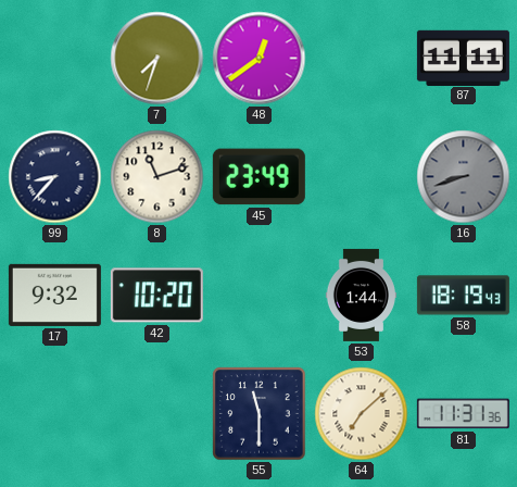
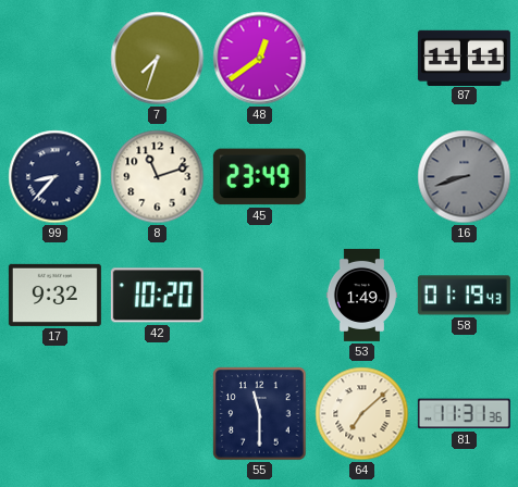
53: 1:44 -> 1:49 (361, 295)
58: 18:19 -> 01:19 (464, 296)
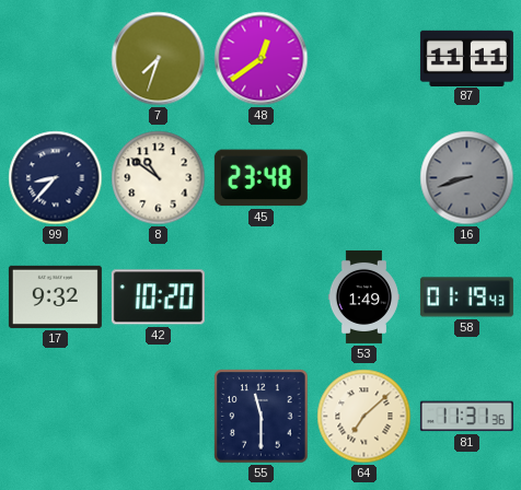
8: 11:12 -> 10:51 (159, 178)
45: 23:49 -> 23:48 (260, 178)
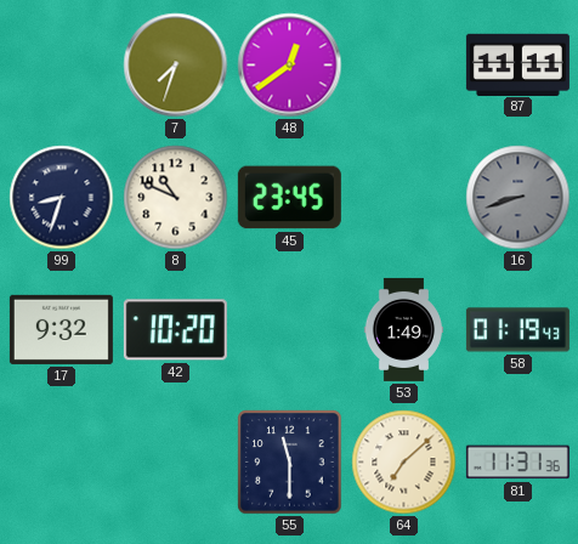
99: 8:37 -> 8:33 (62, 198)
8: 10:51 -> 10:49 (176, 198)
45: 23:48 -> 23:45 (289, 198)
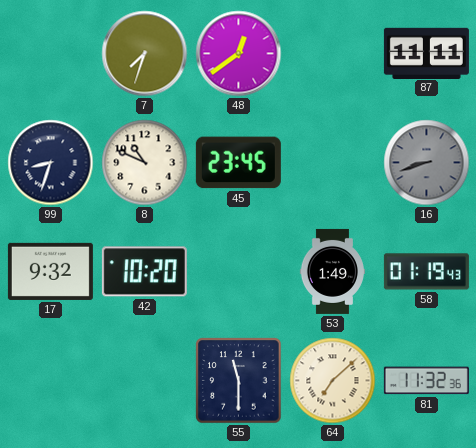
81: 11:31 -> 11:32 (426, 381)
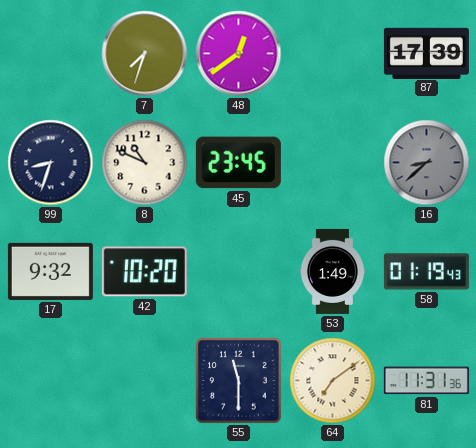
87: 11:11 -> 17:39 (426, 53)
16: 8:42 -> 8:38 (427, 163)
64: 7:08 -> 7:09 (333, 381)
81: 11:32 -> 11:31 (426, 381)
